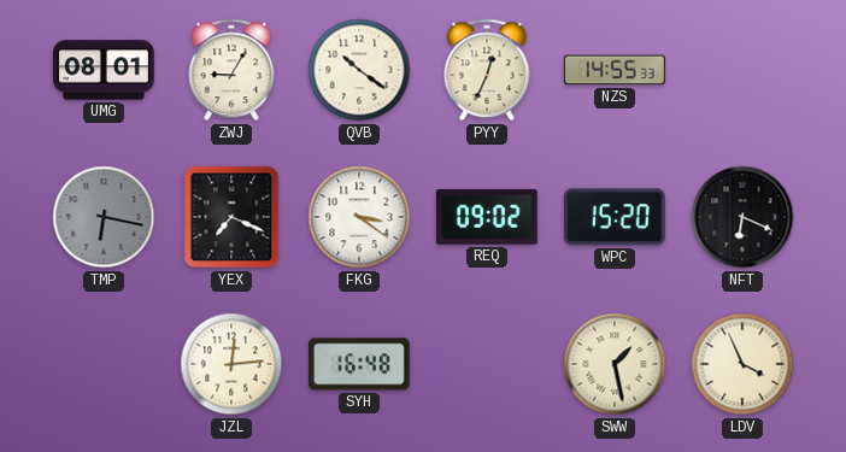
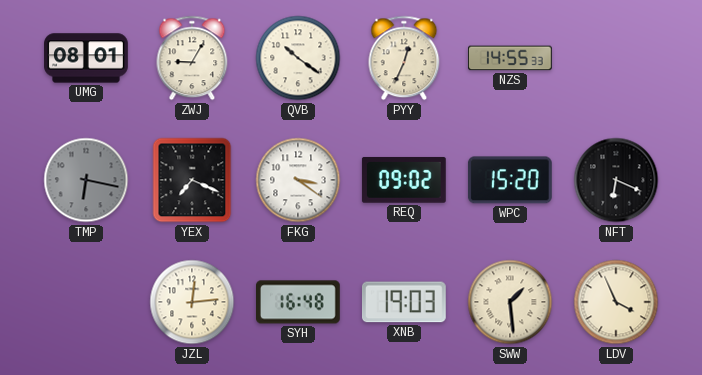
XNB: none -> 19:03 (404, 302)
SWW: 1:28 -> 1:29 (510, 302)
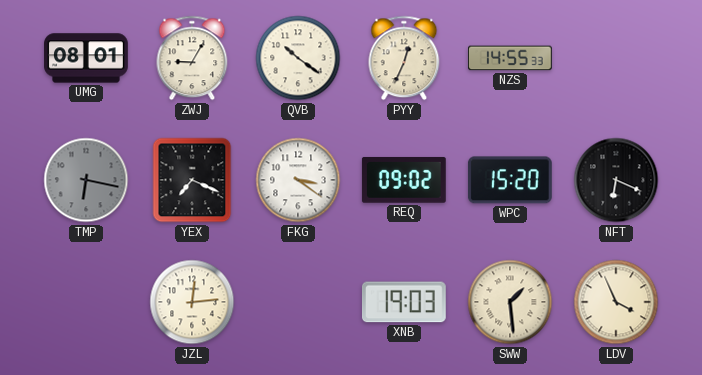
SYH: 16:48 -> none (299, 302)
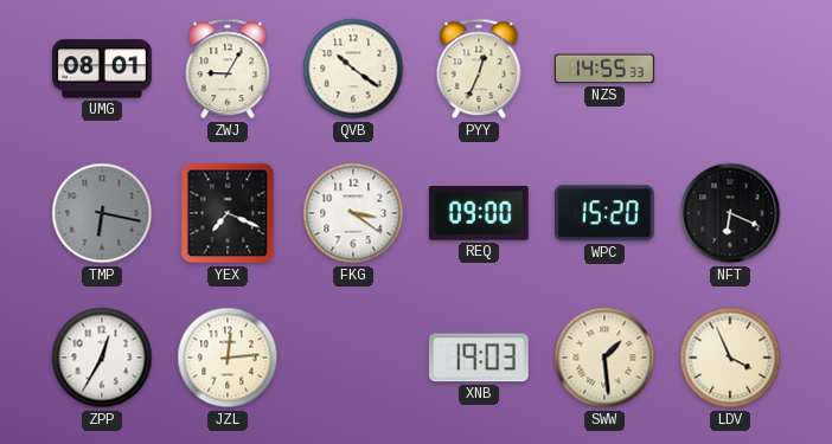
REQ: 09:02 -> 09:00 (479, 213)
ZPP: none -> 12:35 (102, 358)
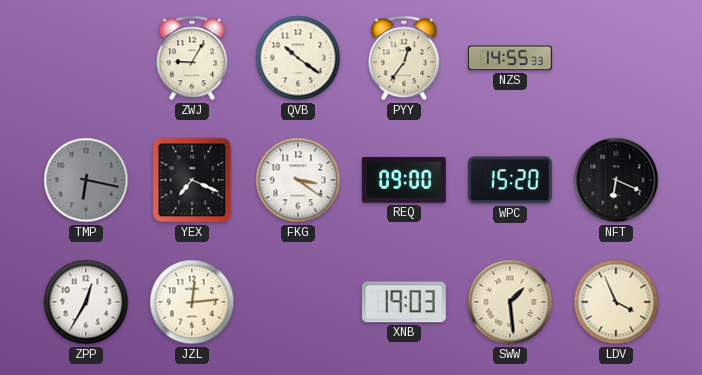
UMG: 08:01 -> none (102, 69)
PYY: 12:34 -> 12:36 (404, 58)
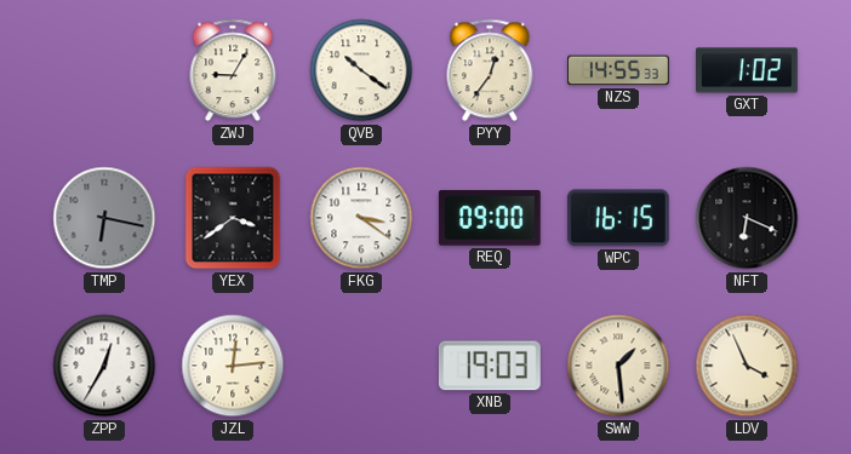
GXT: none -> 1:02 (748, 70)
YEX: 7:19 -> 3:39 (233, 218)
WPC: 15:20 -> 16:15 (618, 218)
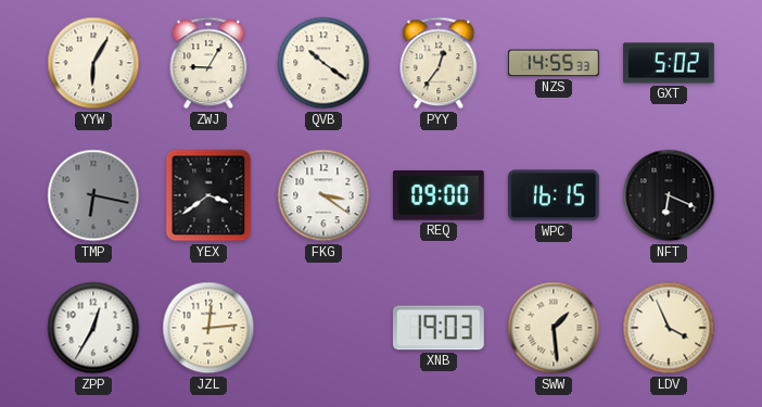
YYW: none -> 6:05 (93, 63)
GXT: 1:02 -> 5:02 (670, 63)
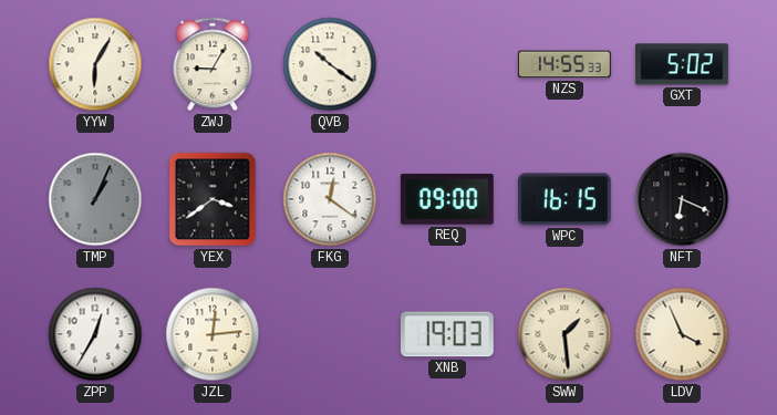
PYY: 12:36 -> none (439, 63)
TMP: 6:17 -> 1:04 (95, 199)
FKG: 3:21 -> 12:21 (330, 199)
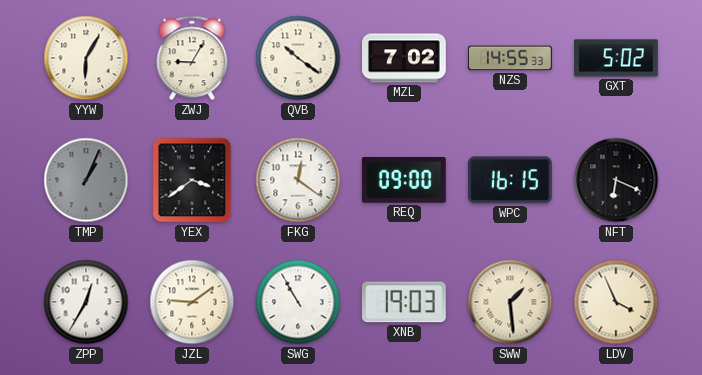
MZL: none -> 7:02 (404, 58)
JZL: 12:14 -> 9:09 (192, 302)
SWG: none -> 10:55 (298, 302)
